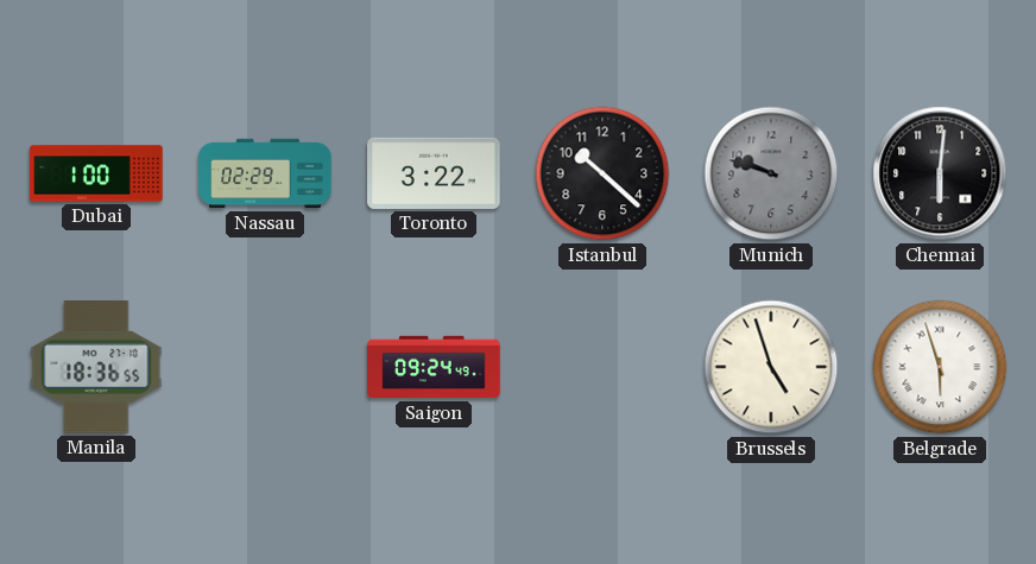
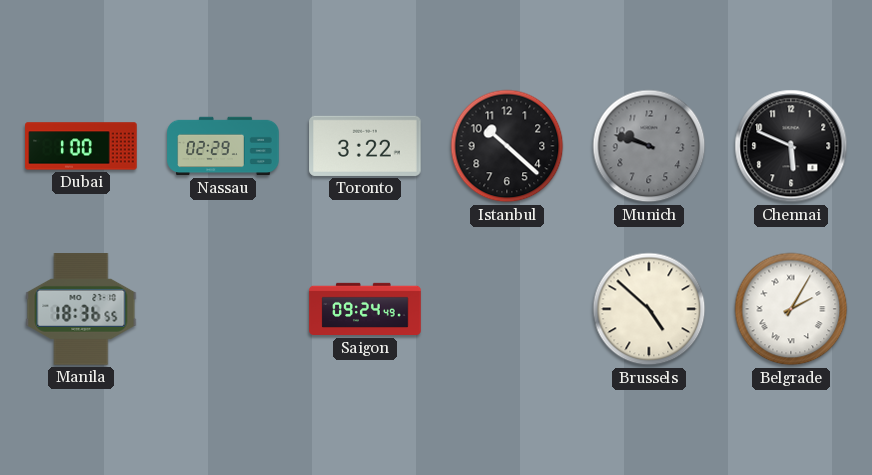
Chennai: 6:01 -> 5:49 (791, 146)
Brussels: 4:57 -> 4:52 (649, 309)
Belgrade: 5:57 -> 2:05 (791, 309)
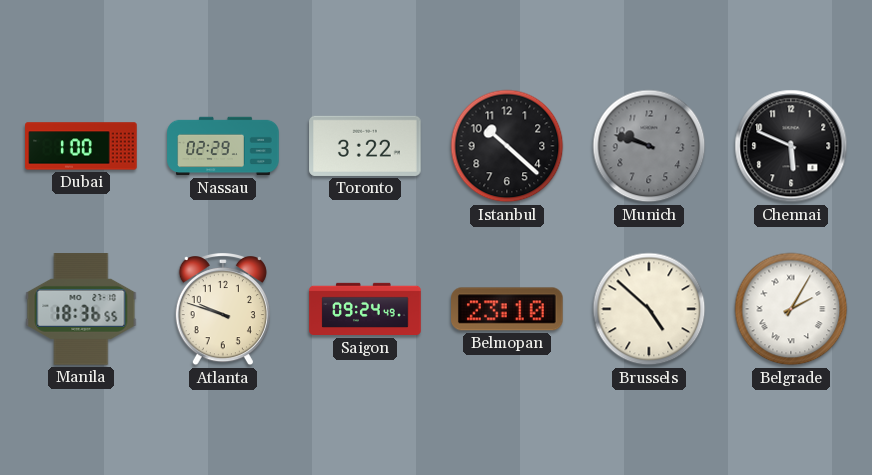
Atlanta: none -> 9:48 (223, 310)
Belmopan: none -> 23:10 (508, 309)
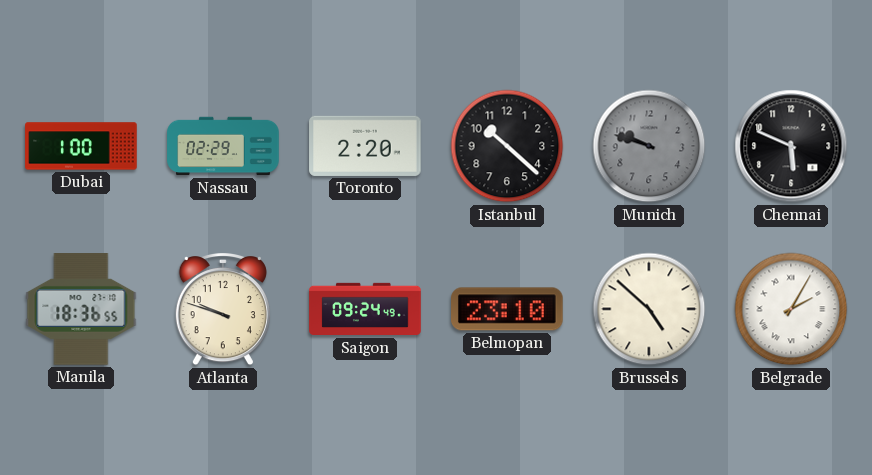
Toronto: 3:22 -> 2:20 (365, 146)
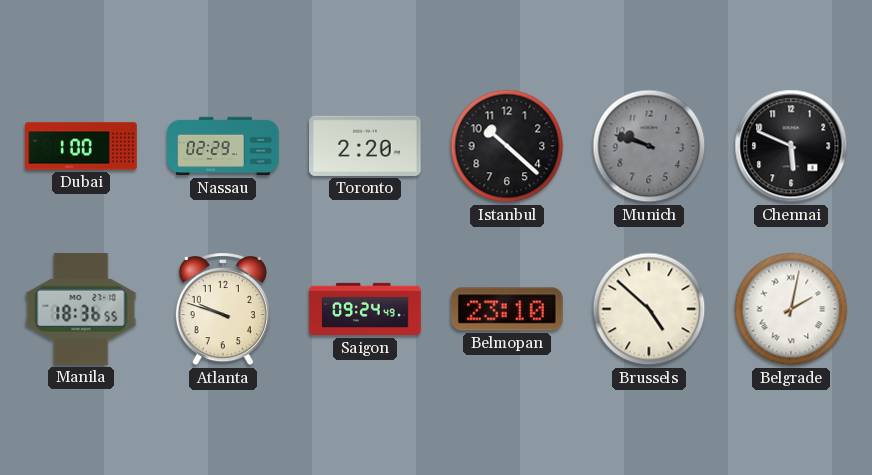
Belgrade: 2:05 -> 2:02 (791, 309)
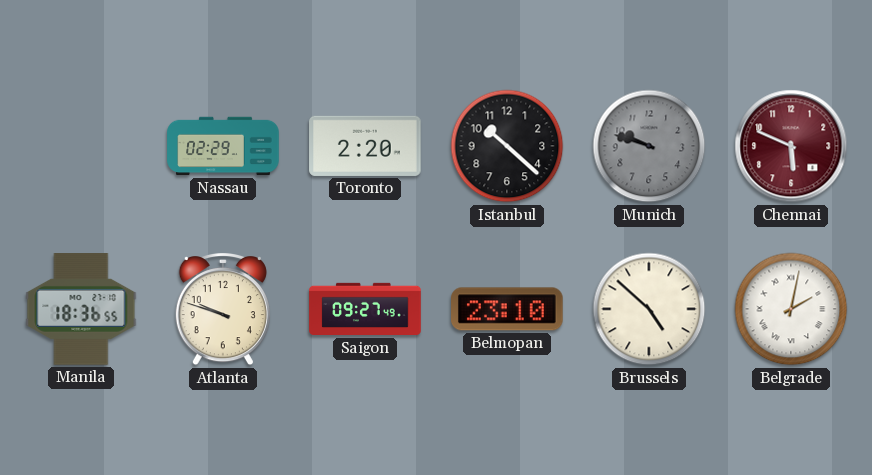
Dubai: 1:00 -> none (81, 146)
Chennai dial: black -> burgundy (791, 146)
Saigon: 09:24 -> 09:27 (365, 309)
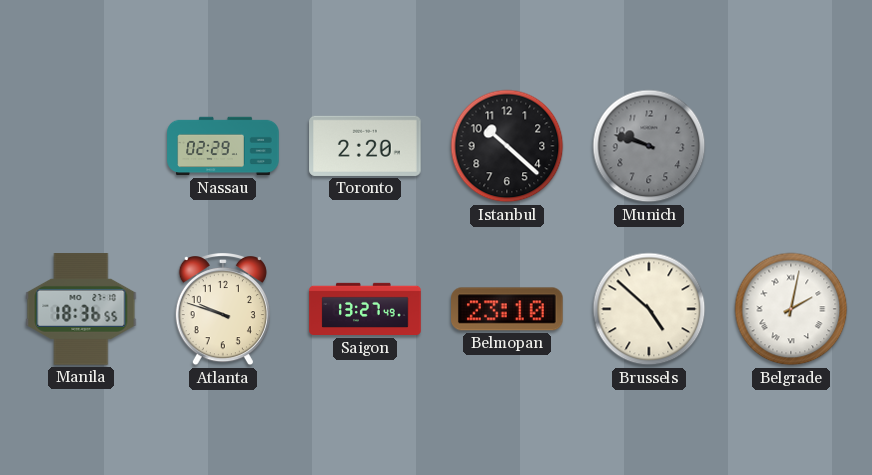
Chennai: 5:49 -> none (791, 146)
Saigon: 09:27 -> 13:27 (365, 309)
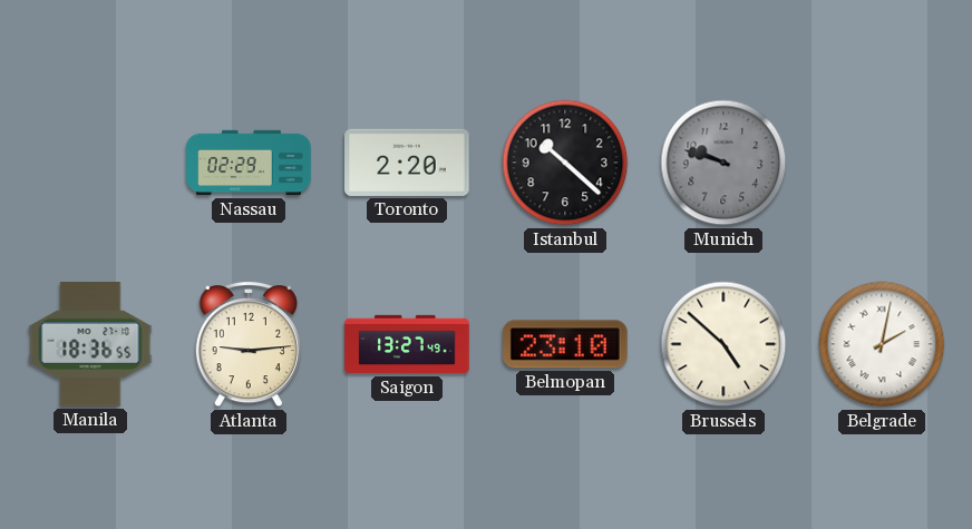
Atlanta: 9:48 -> 9:14 (249, 345)
